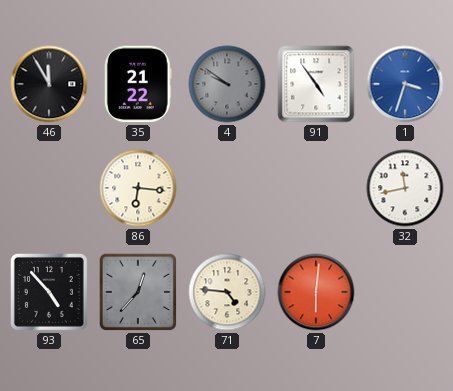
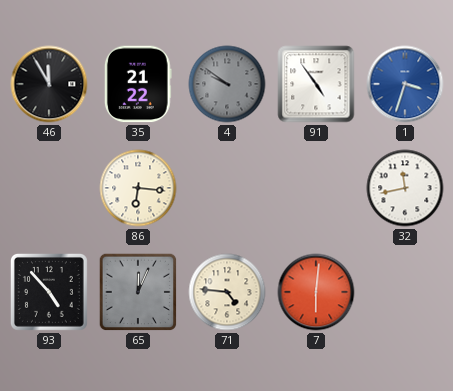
65: 12:37 -> 12:04 (138, 292)
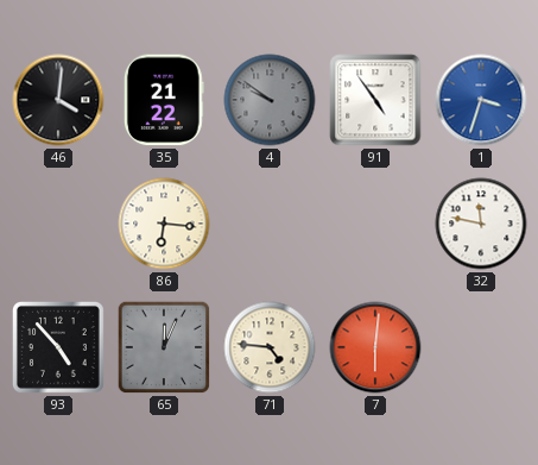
46: 11:55 -> 4:01 (58, 100)
32: 11:43 -> 11:47 (481, 224)
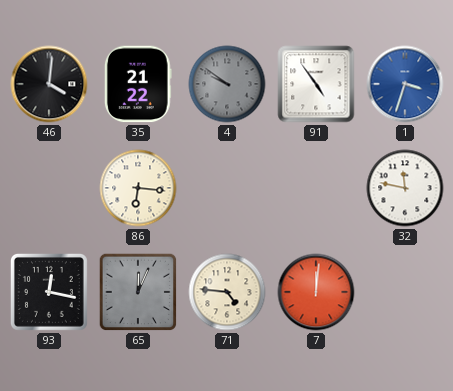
93: 4:53 -> 12:17 (49, 292)
7: 6:01 -> 12:01 (316, 292)
